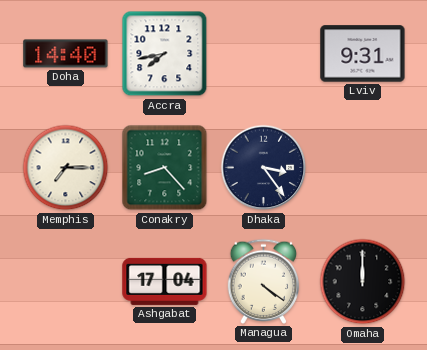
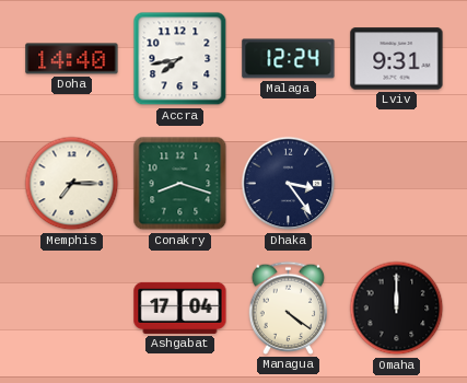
Malaga: none -> 12:24 (289, 59)
Conakry: 8:23 -> 8:18 (180, 184)
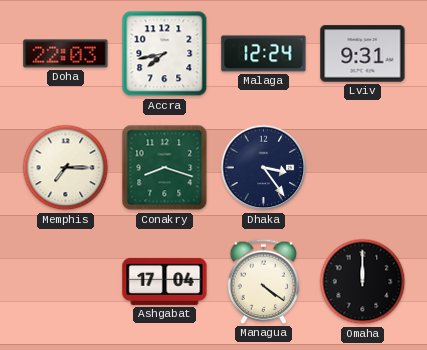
Doha: 14:40 -> 22:03 (66, 54)
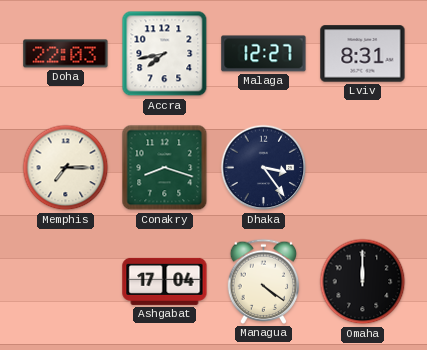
Malaga: 12:24 -> 12:27 (264, 54)
Lviv: 9:31 -> 8:31 (363, 54)
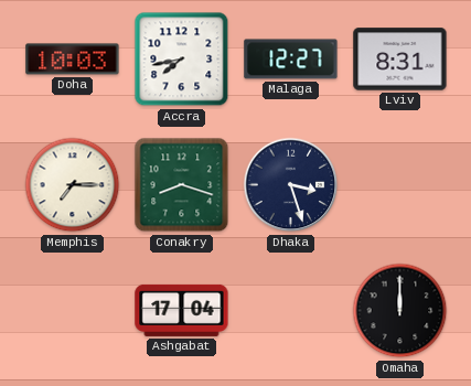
Doha: 22:03 -> 10:03 (73, 60)
Dhaka: 3:24 -> 3:27 (291, 185)
Managua: 4:21 -> none (264, 281)
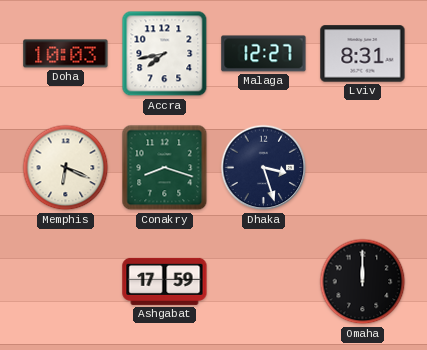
Memphis: 7:15 -> 6:19 (66, 168)
Ashgabat: 17:04 -> 17:59 (165, 281)
